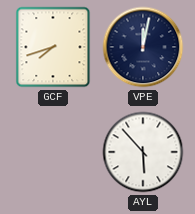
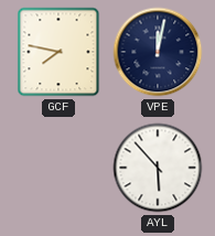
GCF: 7:42 -> 7:47 (58, 52)
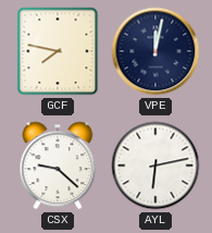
CSX: none -> 9:22 (58, 165)
AYL: 5:53 -> 6:13 (155, 165)
